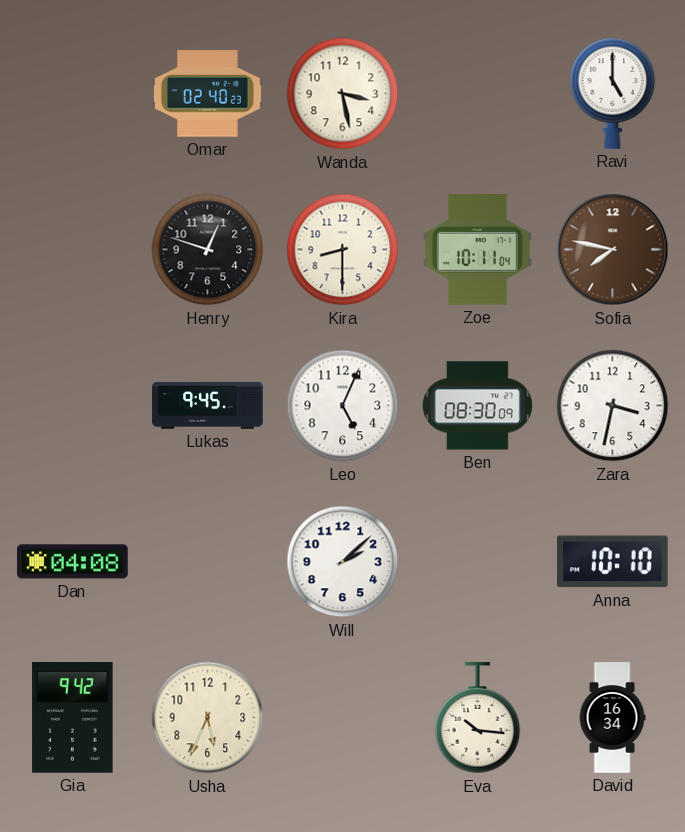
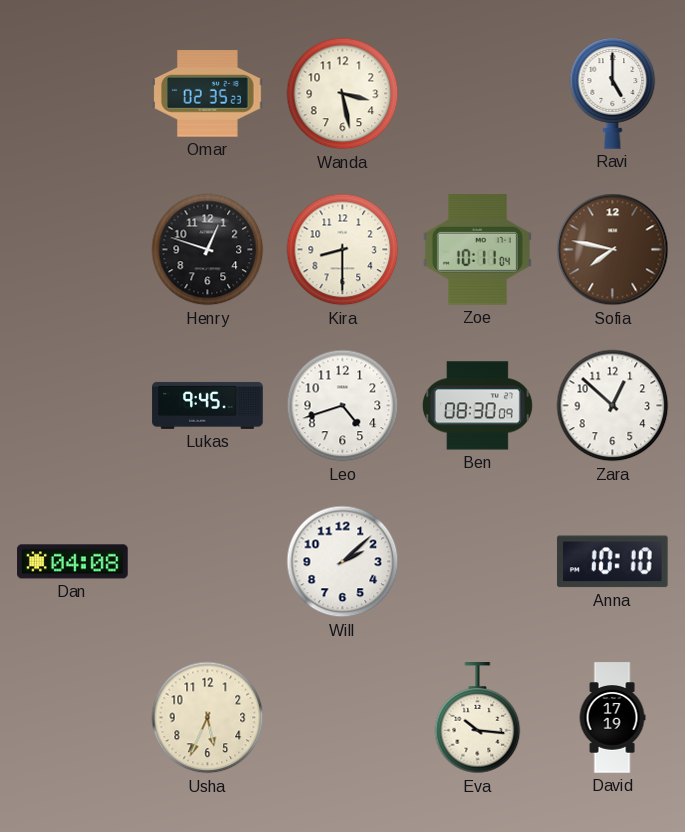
Omar: 02:40 -> 02:35 (208, 94)
Leo: 5:04 -> 4:42 (343, 406)
Zara: 3:32 -> 12:52 (613, 406)
Gia: 9:42 -> none (73, 718)
David: 16:34 -> 17:19 (612, 718)
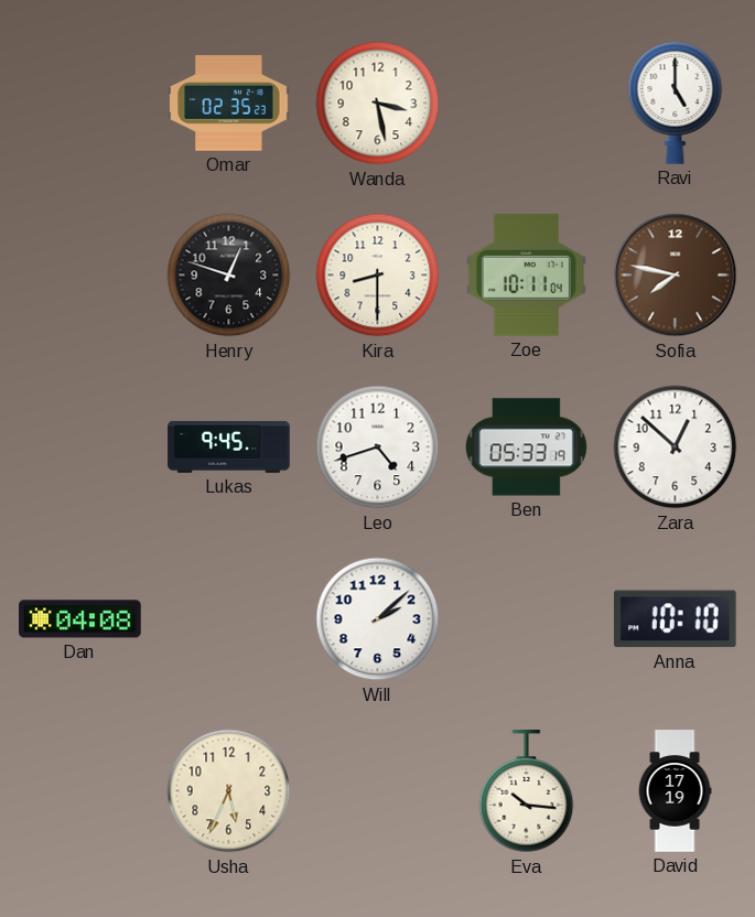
Ben: 08:30 -> 05:33 (526, 447)
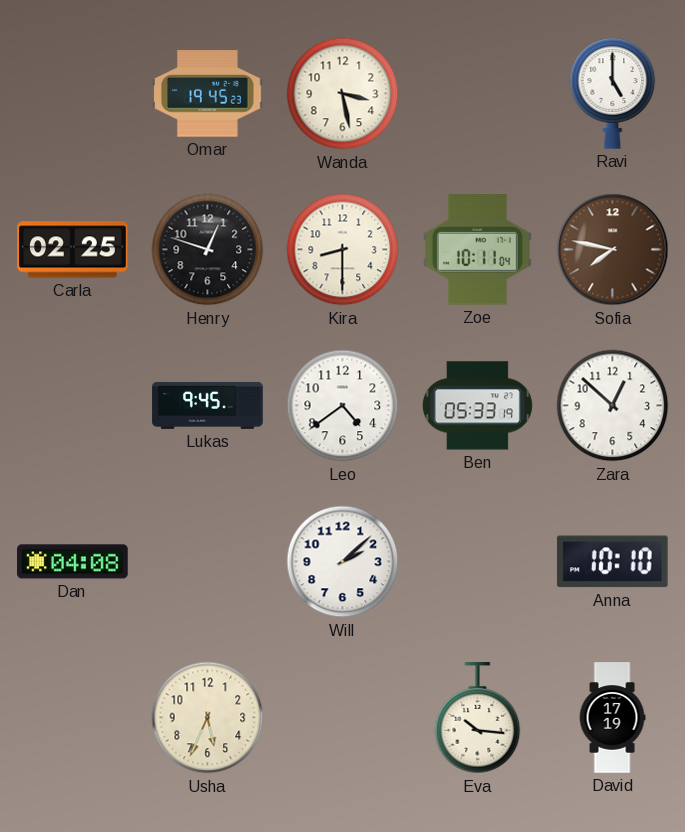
Omar: 02:35 -> 19:45 (208, 94)
Carla: none -> 02:25 (73, 250)
Leo: 4:42 -> 4:39 (343, 406)
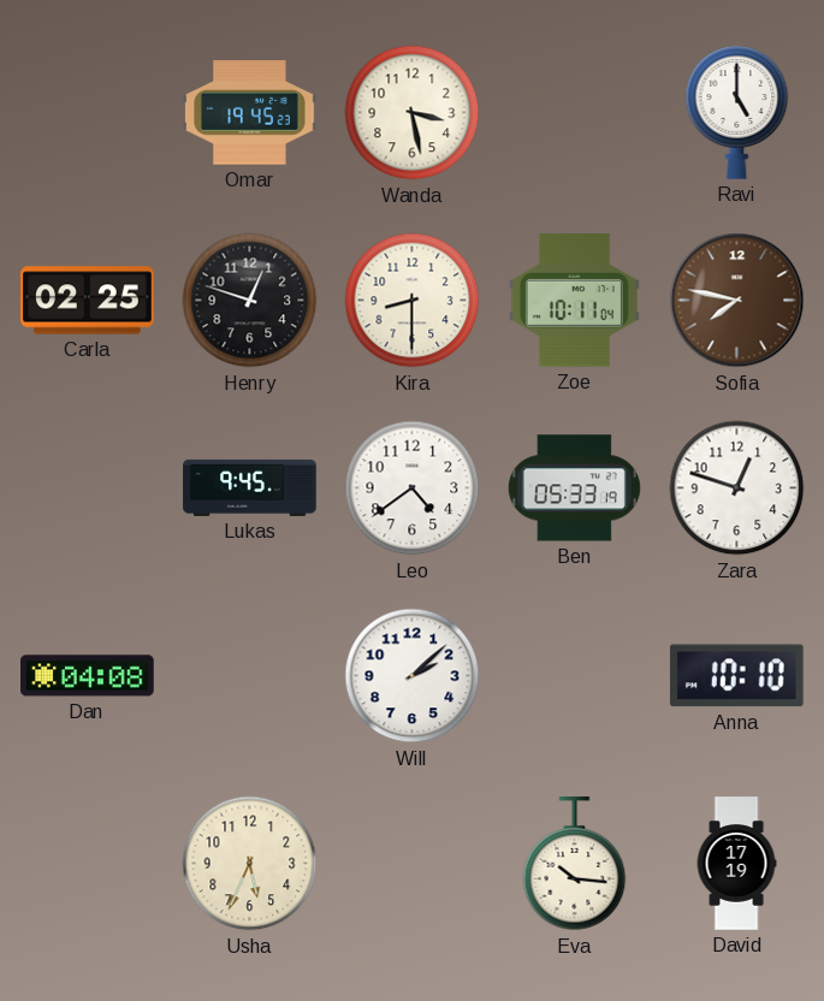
Zara: 12:52 -> 12:48 (737, 488)
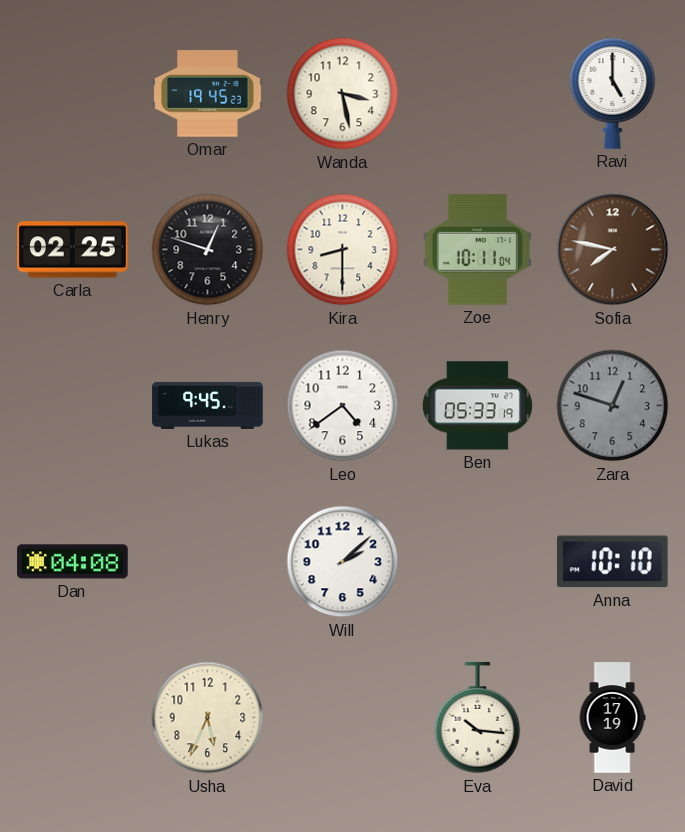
Zara dial: white -> grey (613, 406)
